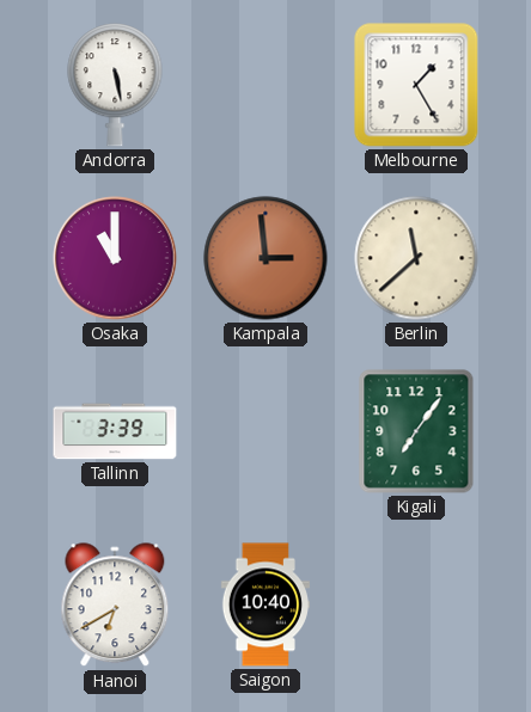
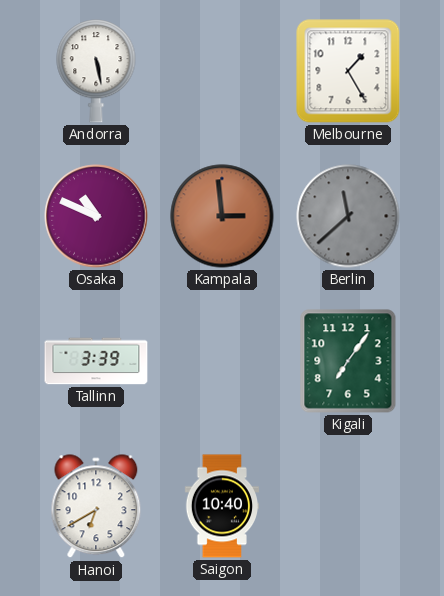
Osaka: 11:00 -> 10:49 (96, 216)
Berlin dial: cream -> grey (348, 216)
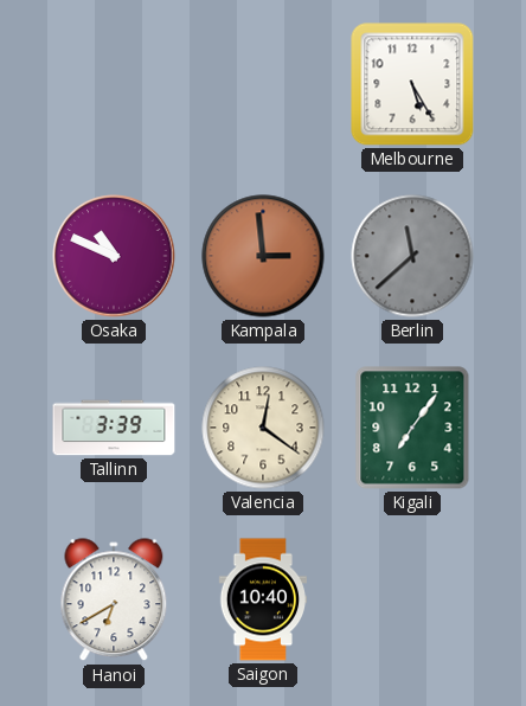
Andorra: 5:28 -> none (96, 71)
Melbourne: 1:25 -> 5:25 (412, 84)
Valencia: none -> 12:21 (263, 428)
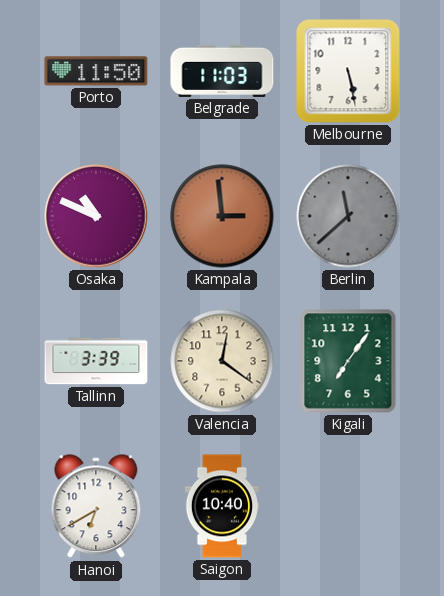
Porto: none -> 11:50 (96, 71)
Belgrade: none -> 11:03 (222, 71)
Melbourne: 5:25 -> 5:28 (348, 71)
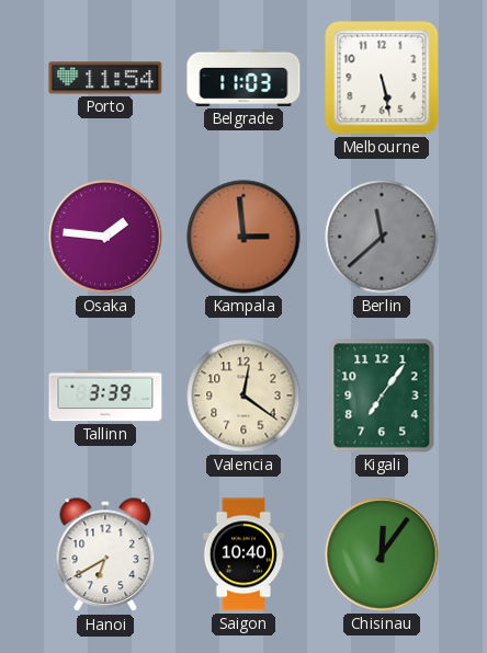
Porto: 11:50 -> 11:54 (105, 78)
Osaka: 10:49 -> 1:46 (105, 237)
Chisinau: none -> 12:06 (382, 554)
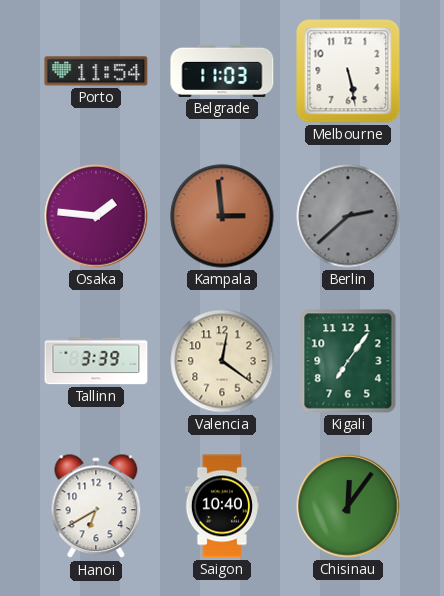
Berlin: 11:38 -> 2:38 (348, 216)
